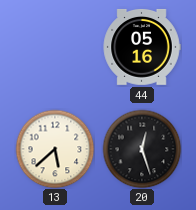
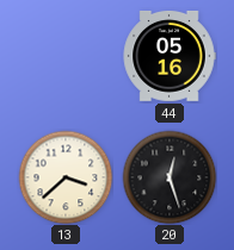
13: 5:38 -> 3:38 (66, 177)
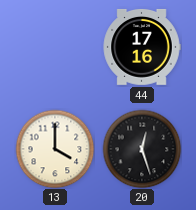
44: 05:16 -> 17:16 (142, 47)
13: 3:38 -> 4:00 (55, 149)
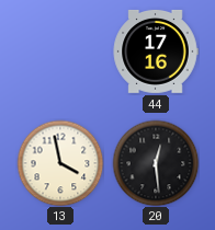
13: 4:00 -> 3:58 (60, 163)
20: 12:27 -> 12:29 (156, 163)
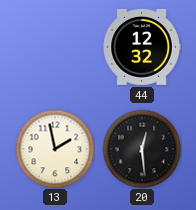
44: 17:16 -> 12:32 (142, 47)
13: 3:58 -> 1:58 (55, 149)
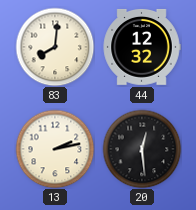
83: none -> 8:01 (55, 47)
13: 1:58 -> 2:13 (55, 149)
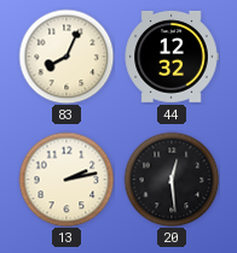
83: 8:01 -> 8:04 (67, 57)
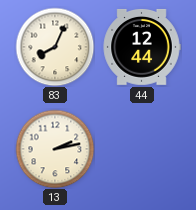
44: 12:32 -> 12:44 (142, 47)
20: 12:29 -> none (172, 180)
